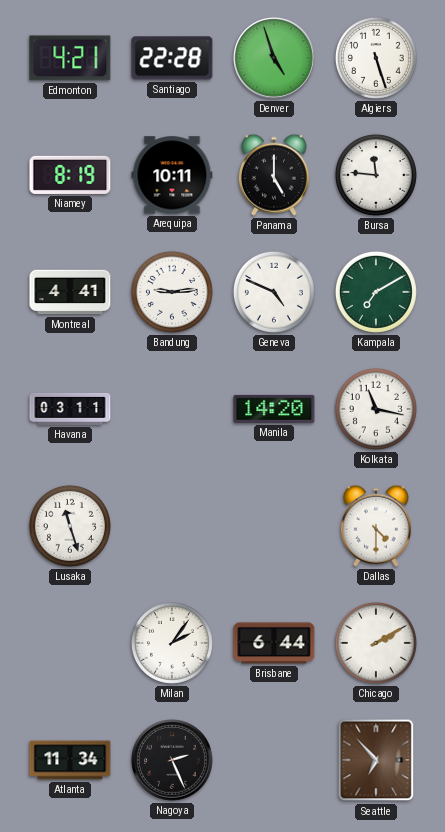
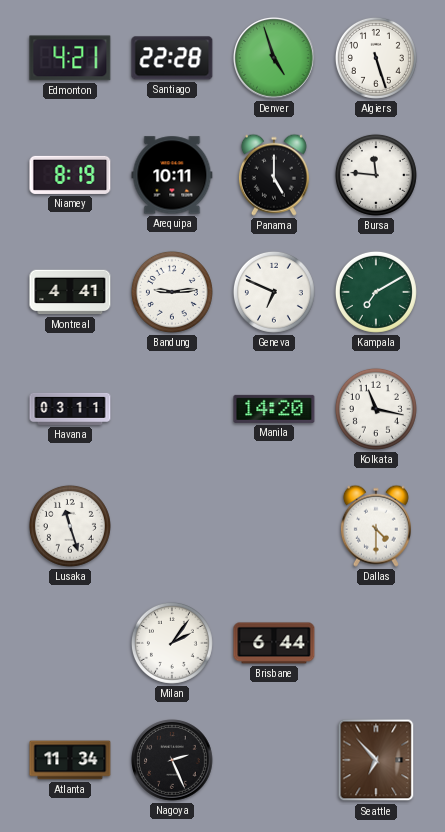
Geneva: 4:49 -> 6:49 (274, 292)
Chicago: 2:10 -> none (376, 643)
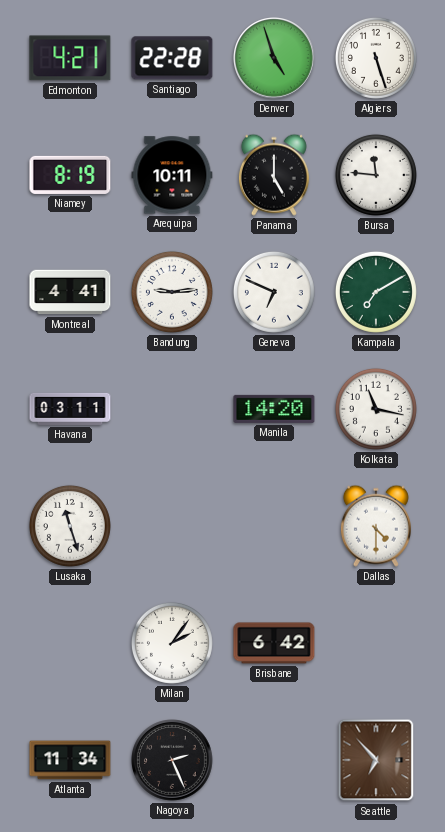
Brisbane: 6:44 -> 6:42 (274, 643)
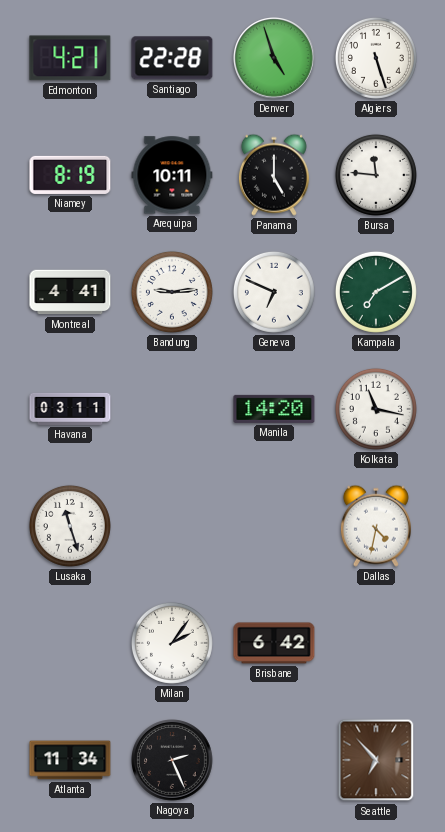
Dallas: 4:30 -> 4:32 (376, 526)
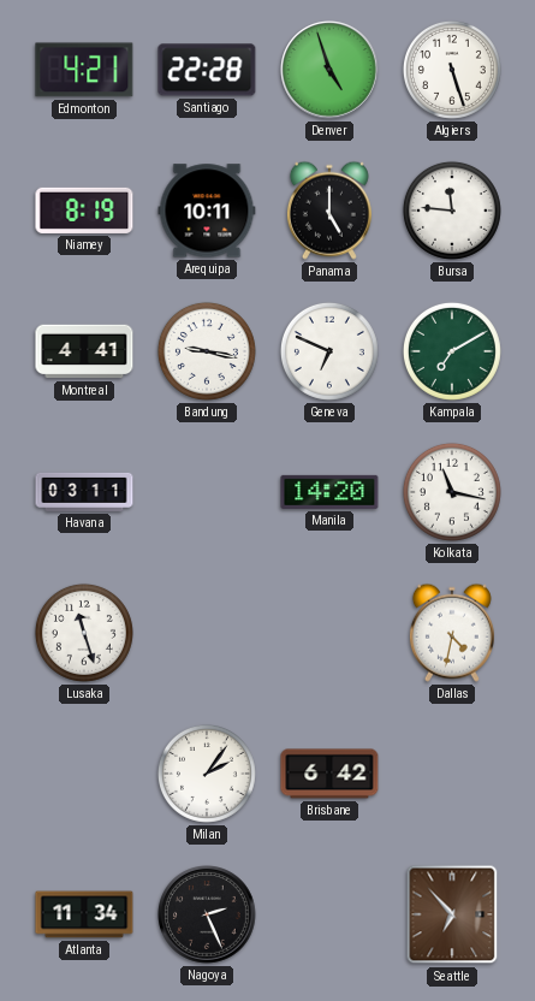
Bandung: 9:14 -> 9:17 (207, 351)
